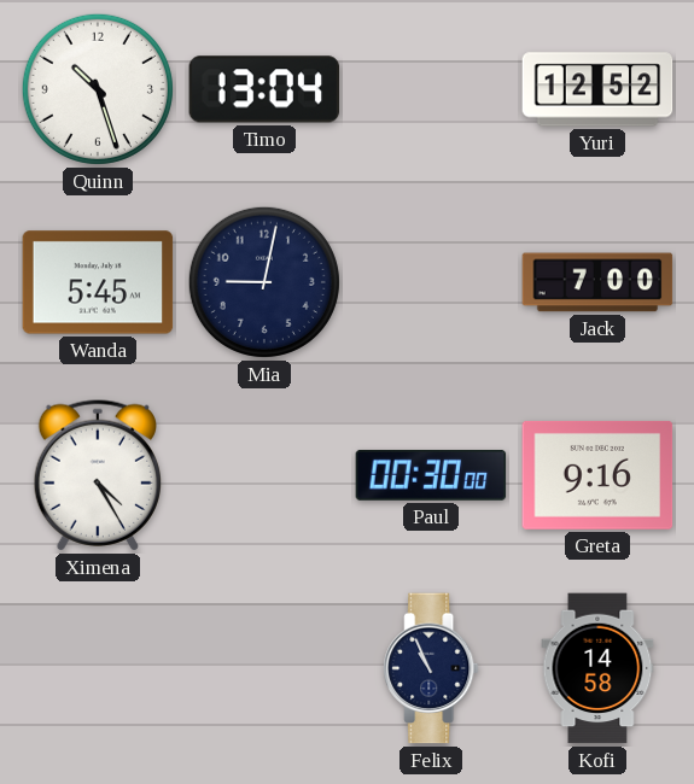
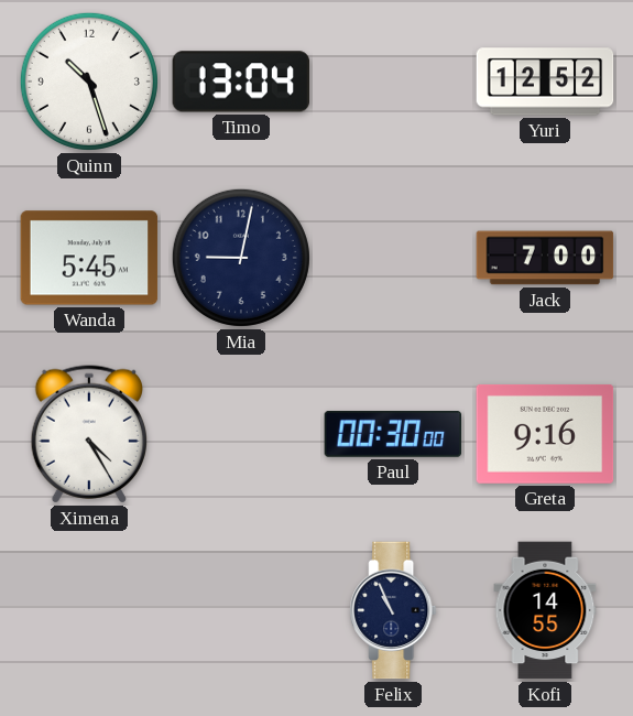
Kofi: 14:58 -> 14:55 (545, 610)
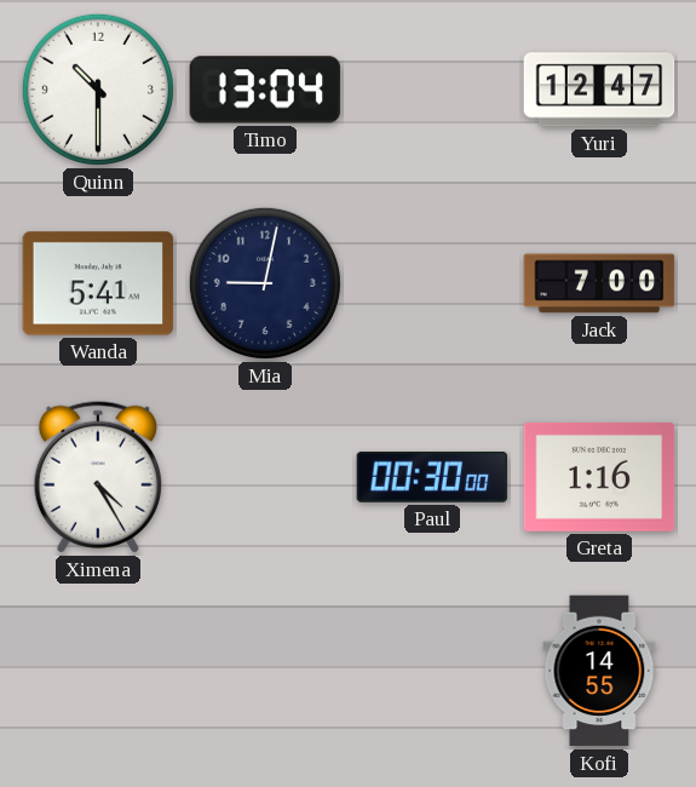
Quinn: 10:27 -> 10:30 (98, 90)
Yuri: 12:52 -> 12:47 (599, 90)
Wanda: 5:45 -> 5:41 (98, 283)
Greta: 9:16 -> 1:16 (599, 477)
Felix: 10:56 -> none (393, 610)
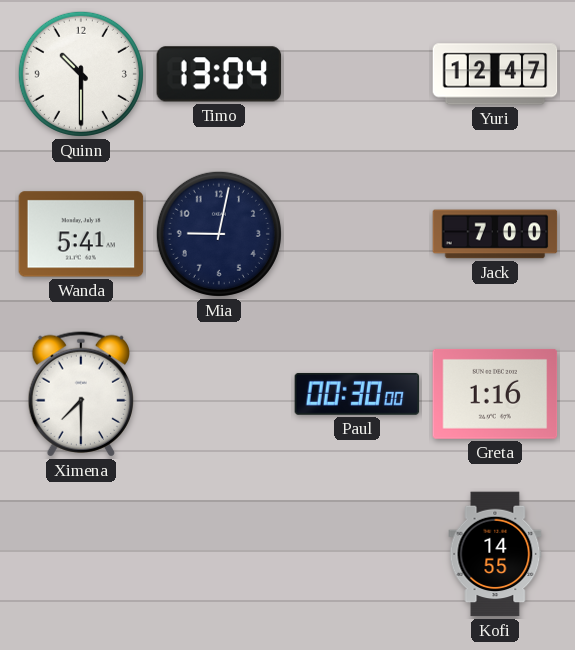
Ximena: 4:25 -> 7:30 (80, 394)
